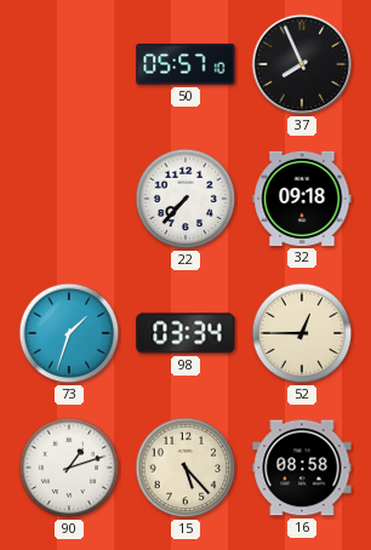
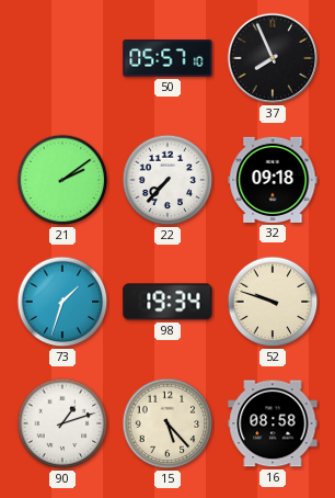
21: none -> 2:09 (62, 180)
98: 03:34 -> 19:34 (168, 302)
52: 12:45 -> 9:48 (273, 302)
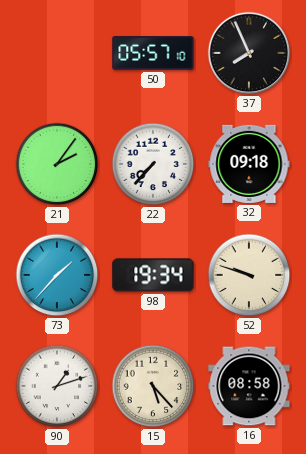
21: 2:09 -> 2:06 (57, 164)
73: 1:33 -> 1:37 (57, 275)
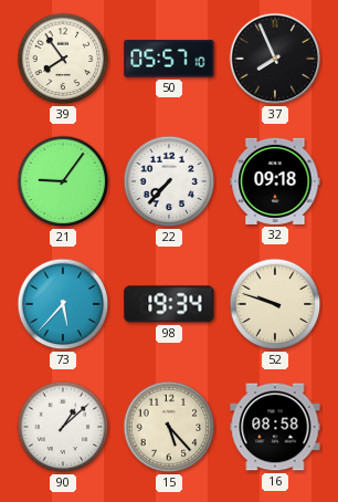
39: none -> 7:54 (63, 59)
21: 2:06 -> 9:06 (63, 181)
73: 1:37 -> 5:37 (63, 304)
90: 1:12 -> 1:08 (63, 427)
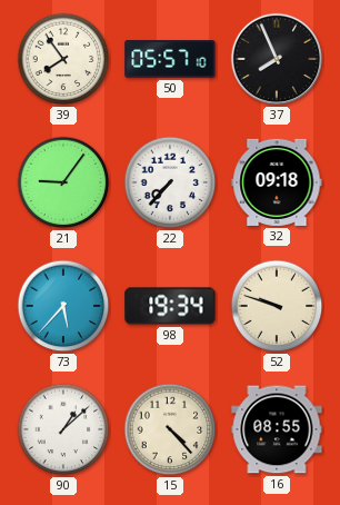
15: 5:23 -> 4:23 (170, 429)
16: 08:58 -> 08:55 (277, 429)
